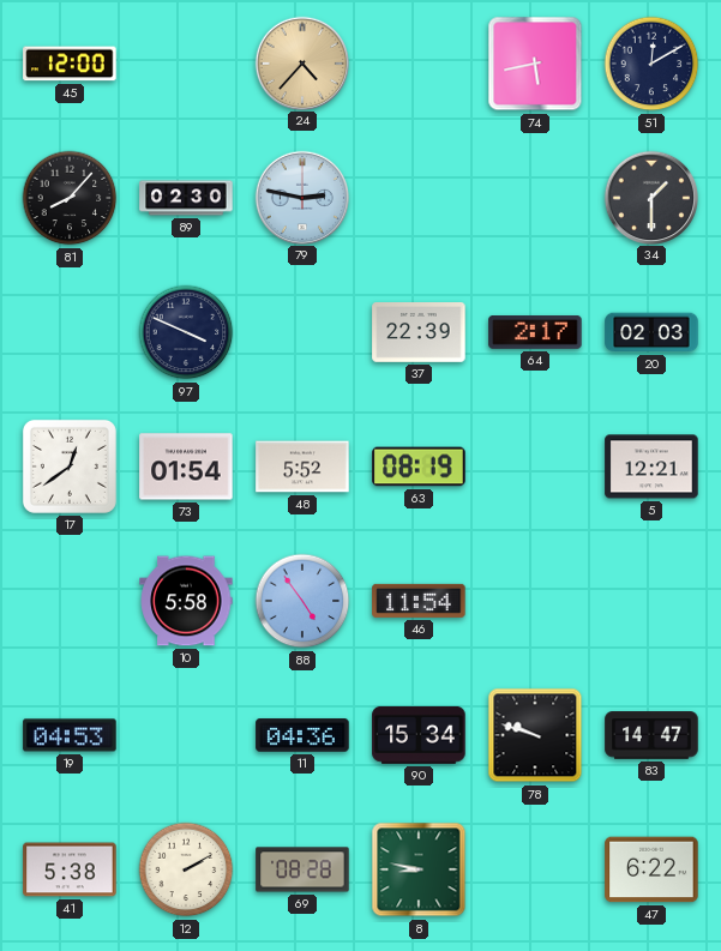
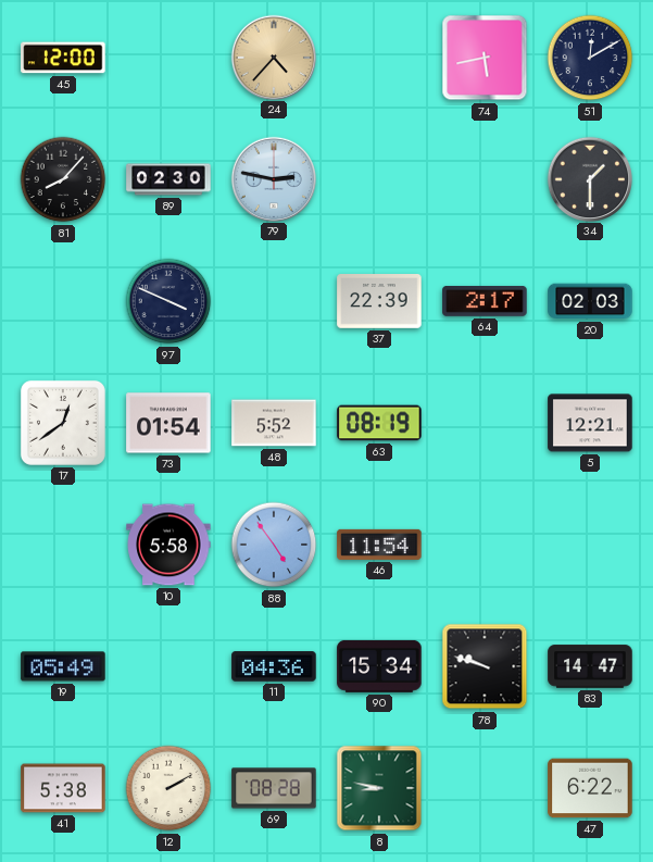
19: 04:53 -> 05:49 (63, 666)
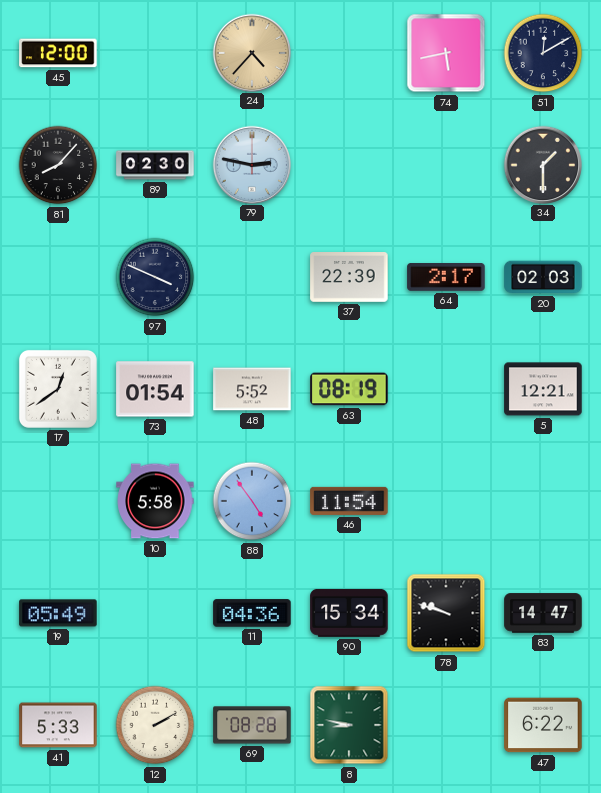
41: 5:38 -> 5:33 (58, 725)
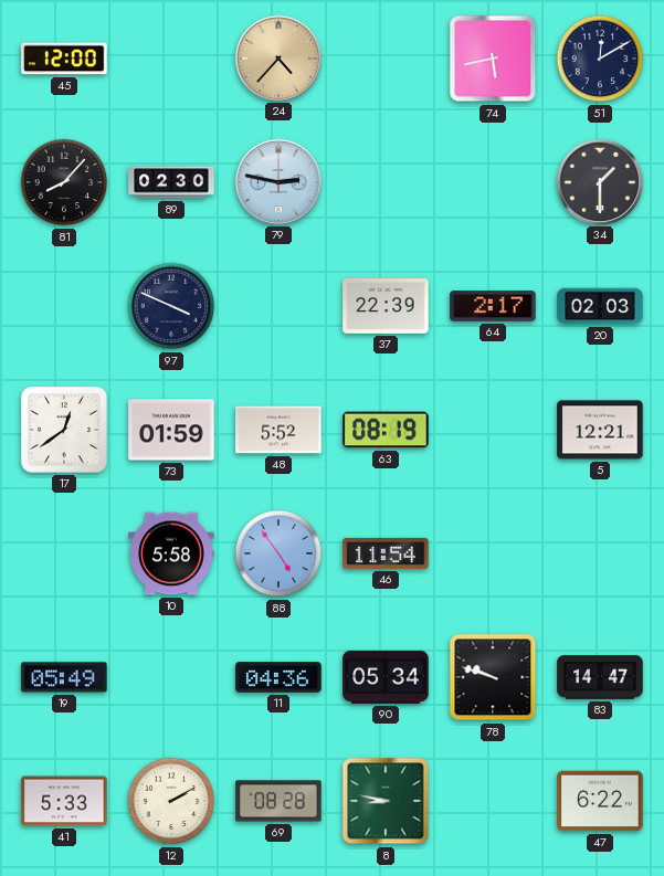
73: 01:54 -> 01:59 (171, 430)
90: 15:34 -> 05:34 (386, 677)
